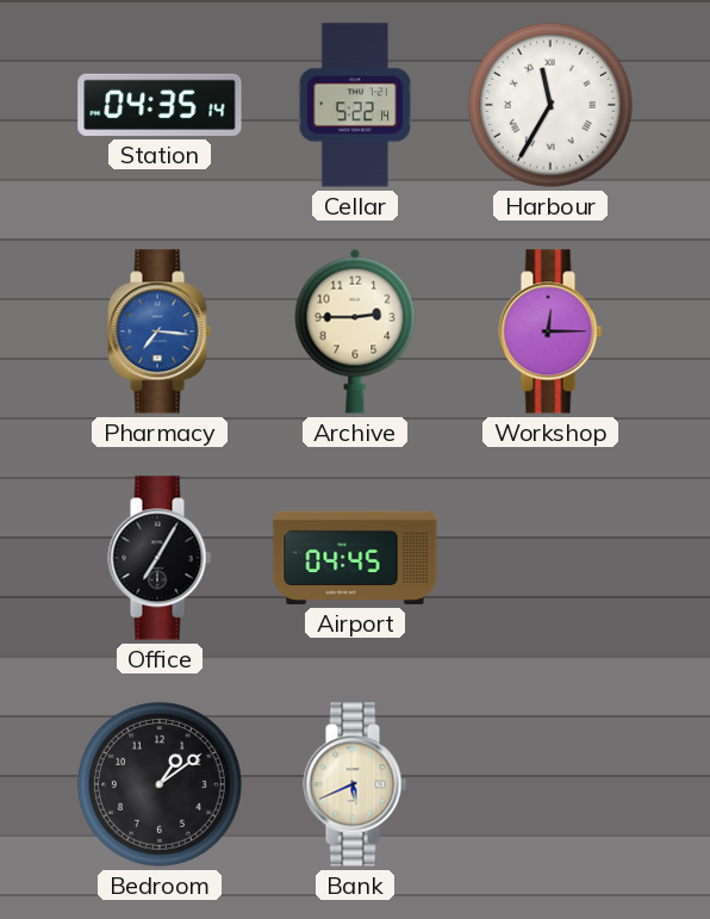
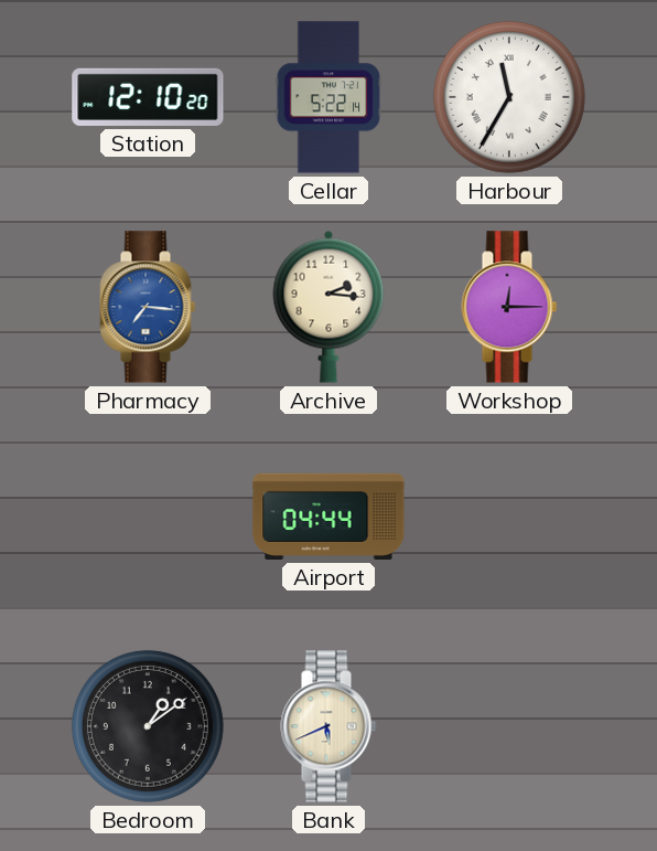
Station: 04:35 -> 12:10 (148, 97)
Archive: 2:45 -> 2:16 (328, 307)
Office: 7:05 -> none (160, 558)
Airport: 04:45 -> 04:44 (328, 517)
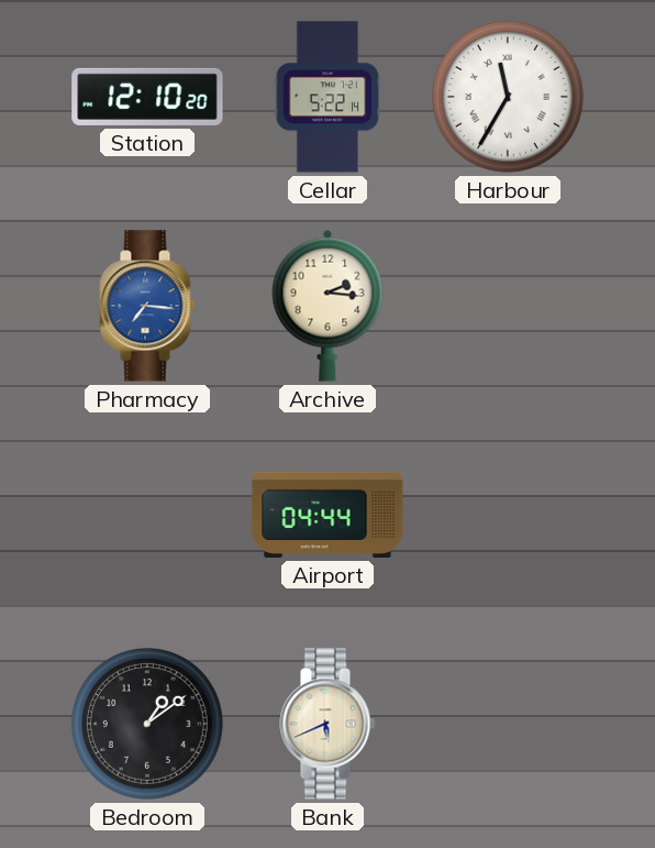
Workshop: 12:15 -> none (509, 307)
